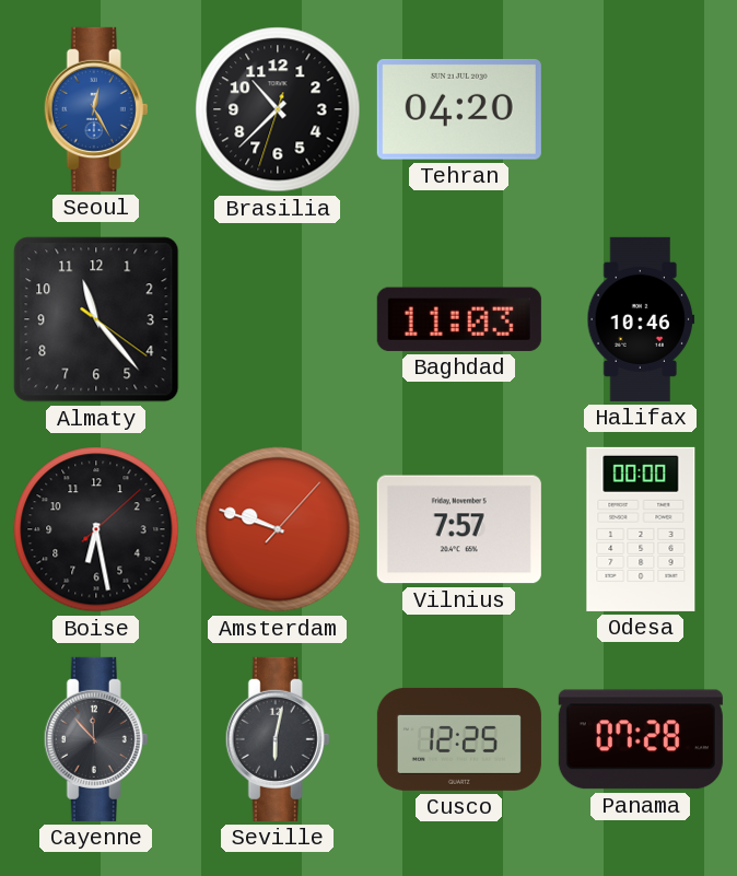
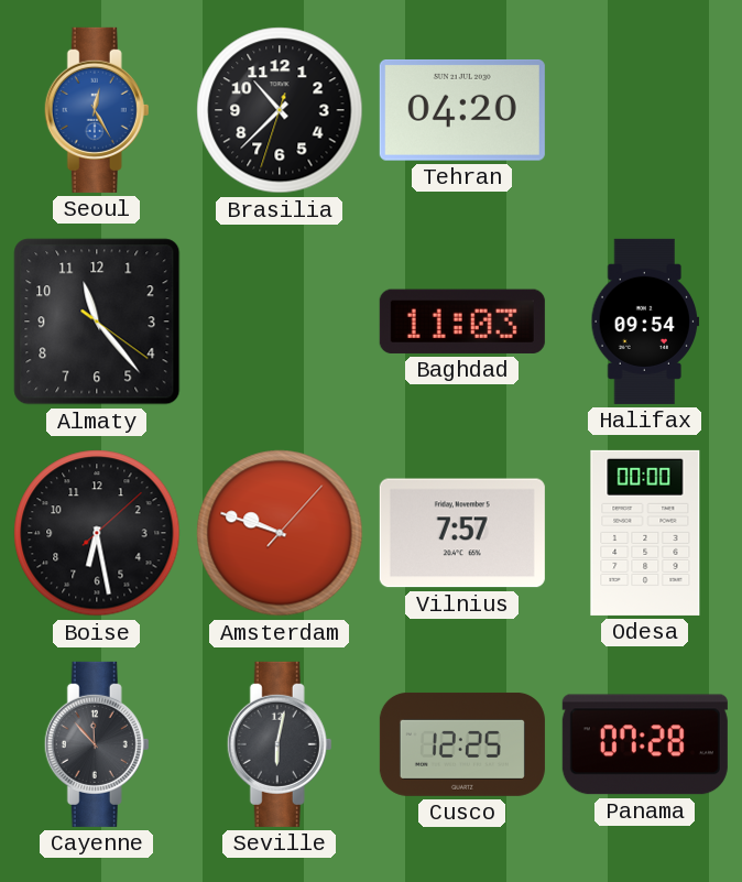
Halifax: 10:46 -> 09:54 (645, 322)
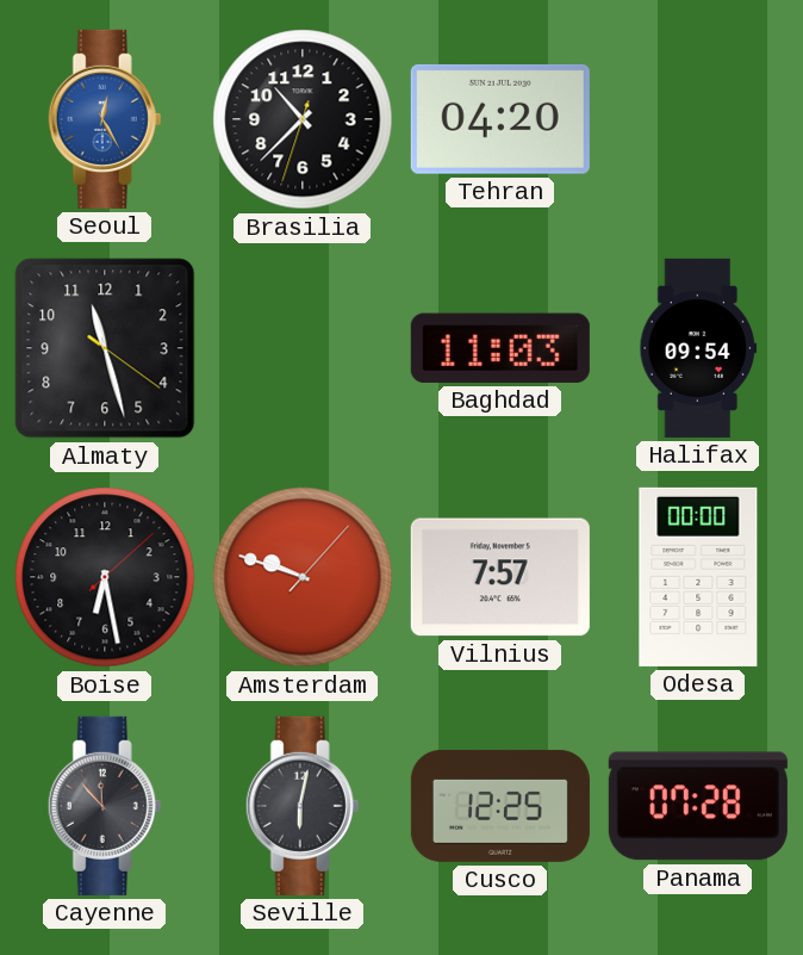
Almaty: 11:23 -> 11:27 (105, 348)
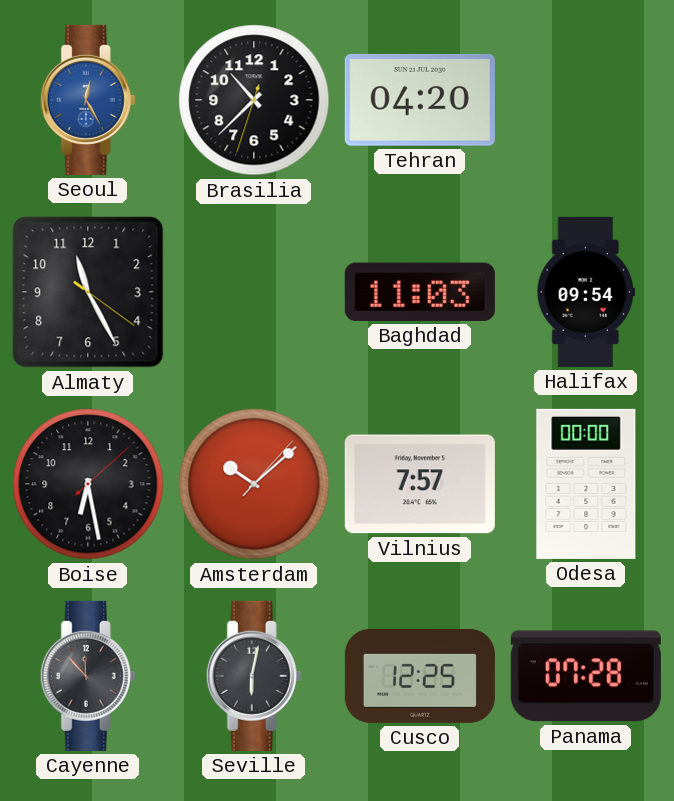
Almaty: 11:27 -> 11:25 (88, 292)
Amsterdam: 9:48 -> 10:08 (254, 484)
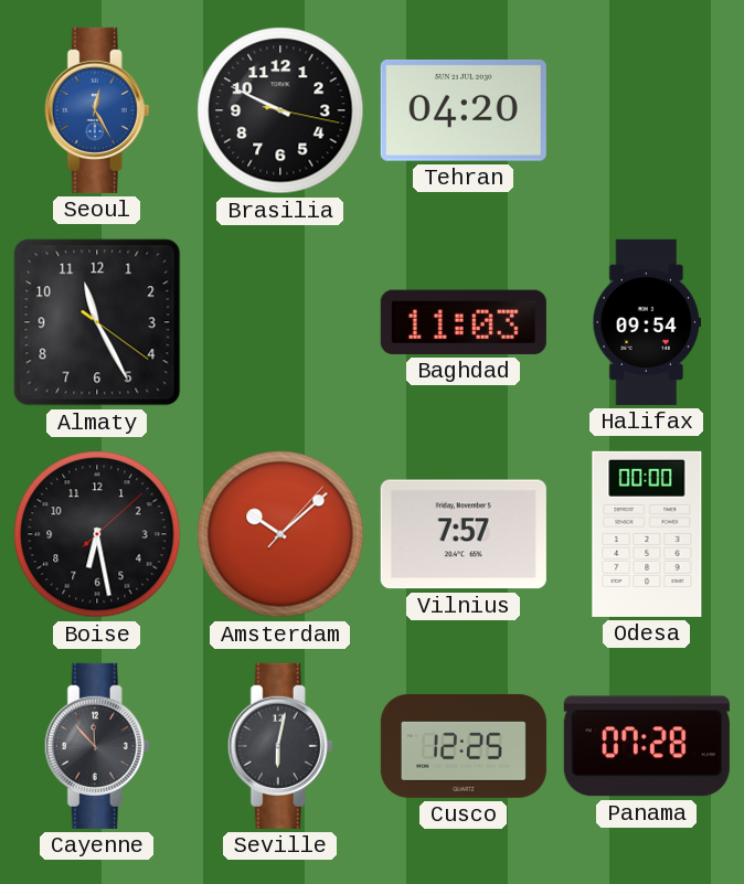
Brasilia: 10:37 -> 9:49 (280, 110)
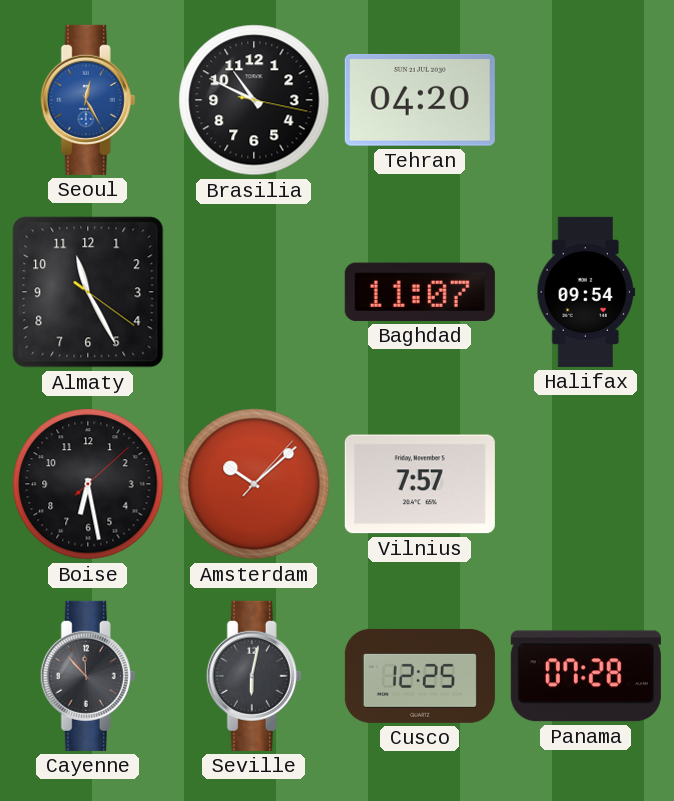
Brasilia: 9:49 -> 10:49 (254, 100)
Baghdad: 11:03 -> 11:07 (420, 292)
Odesa: 00:00 -> none (647, 534)
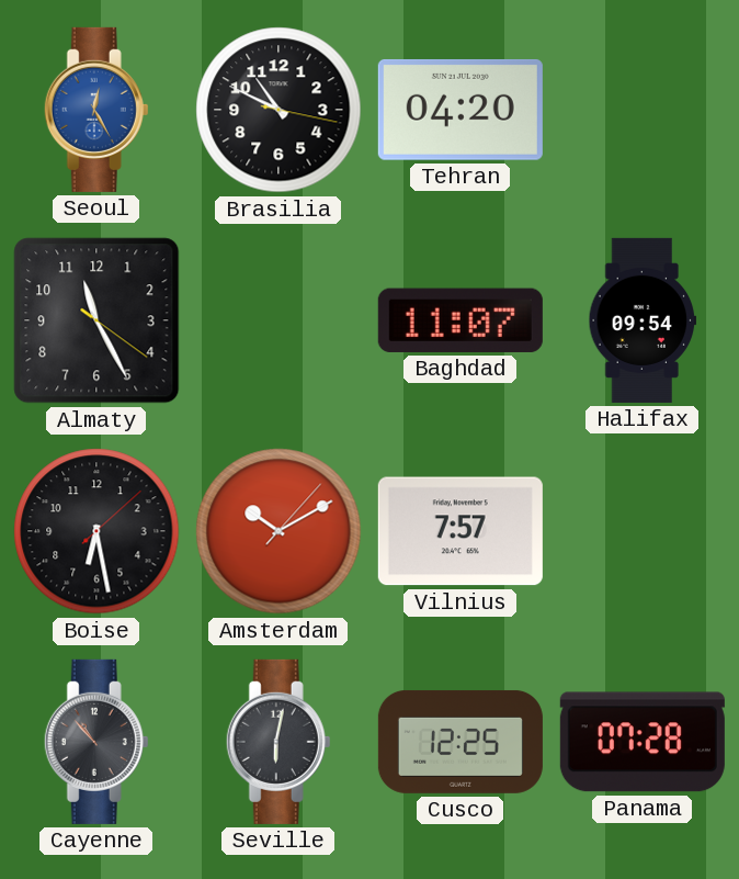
Amsterdam: 10:08 -> 10:10 (278, 531)
Cayenne: 11:53 -> 10:53 (96, 742)
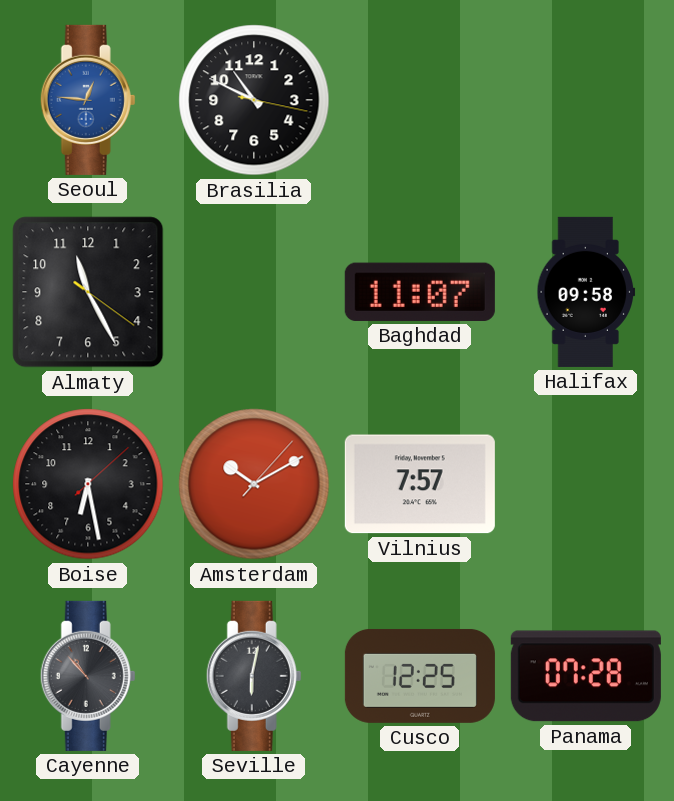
Seoul: 12:25 -> 12:46 (88, 100)
Tehran: 04:20 -> none (461, 110)
Halifax: 09:54 -> 09:58 (586, 292)
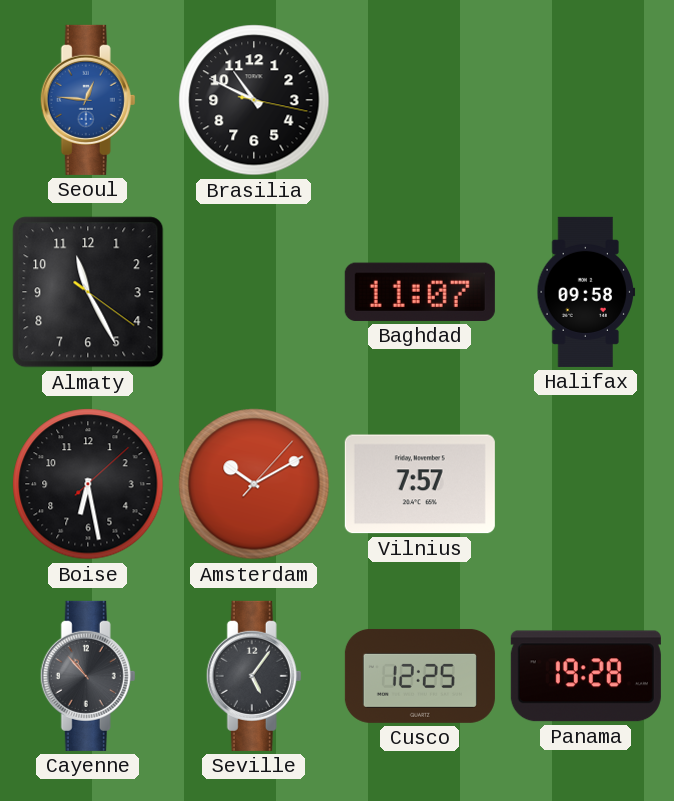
Seville: 6:02 -> 5:06 (254, 676)
Panama: 07:28 -> 19:28 (586, 676)
